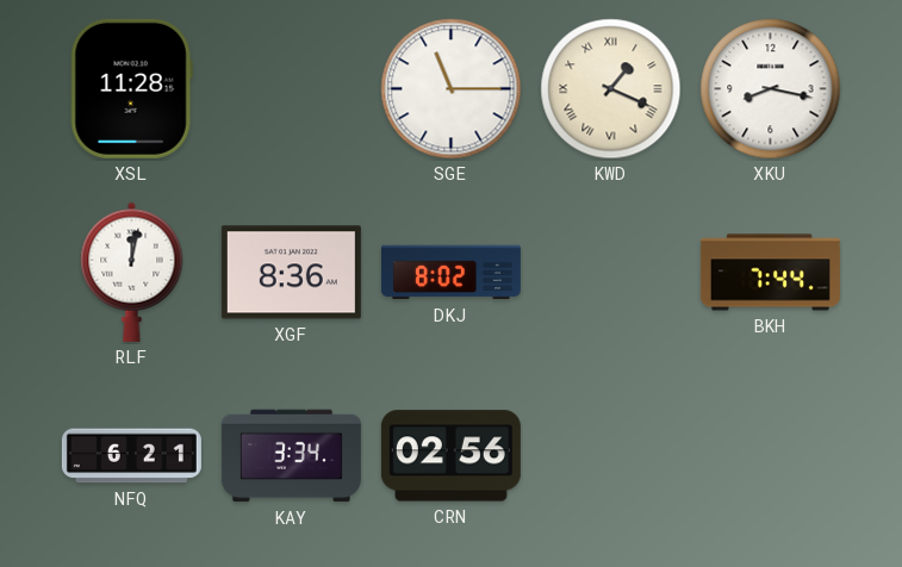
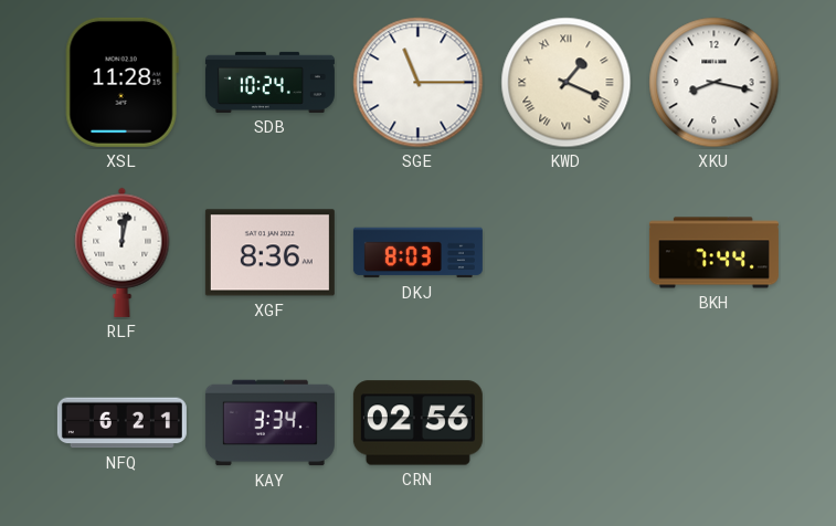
SDB: none -> 10:24 (269, 82)
DKJ: 8:02 -> 8:03 (417, 253)
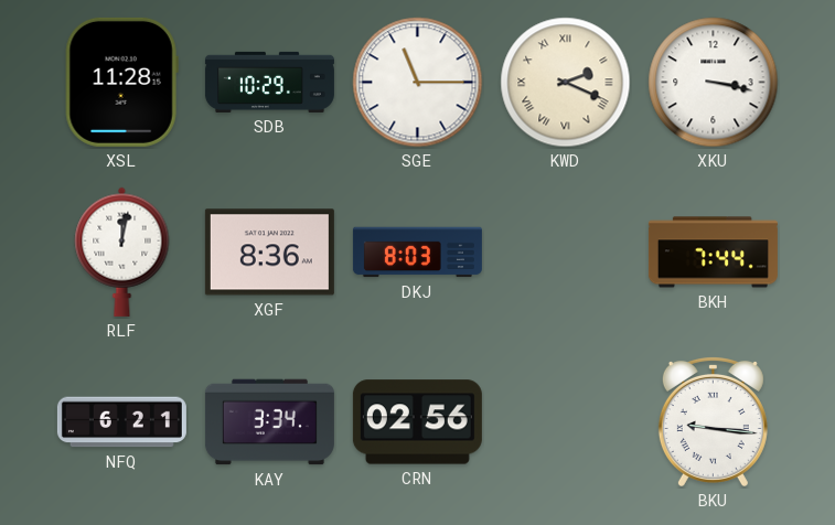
SDB: 10:24 -> 10:29 (269, 82)
KWD: 1:19 -> 2:19 (566, 83)
XKU: 8:17 -> 3:17 (714, 83)
BKU: none -> 9:16 (713, 421)
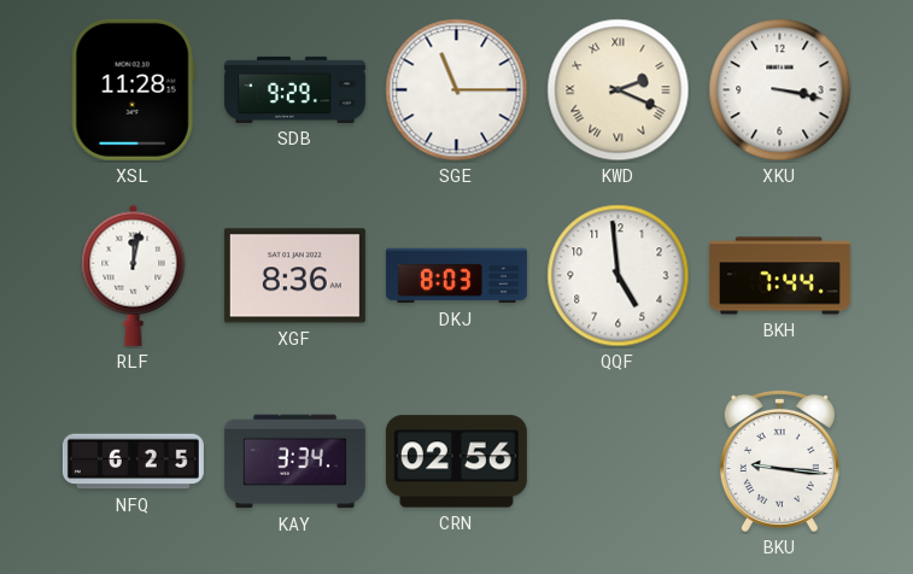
SDB: 10:29 -> 9:29 (294, 89)
QQF: none -> 4:59 (619, 276)
NFQ: 6:21 -> 6:25 (133, 462)
